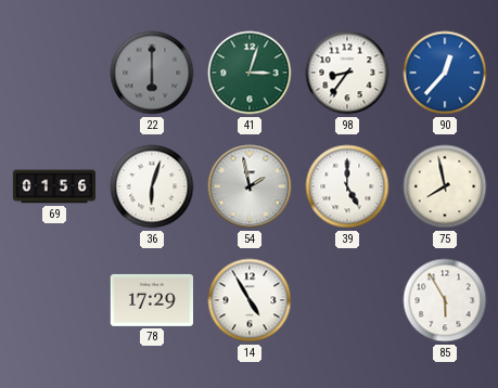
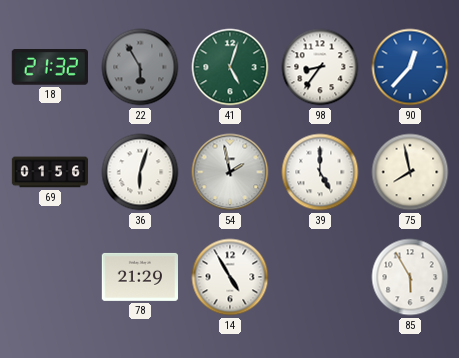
18: none -> 21:32 (50, 68)
22: 6:00 -> 5:55 (140, 67)
41: 3:03 -> 5:03 (230, 67)
78: 17:29 -> 21:29 (139, 277)
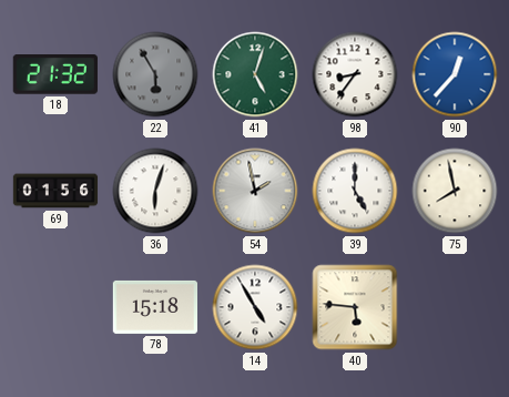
78: 21:29 -> 15:18 (154, 307)
40: none -> 5:46 (355, 307)
85: 5:55 -> none (410, 277)
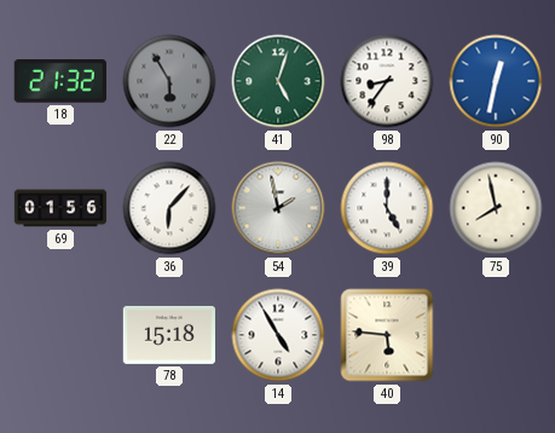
90: 12:37 -> 12:32 (496, 81)
36: 6:03 -> 6:07 (169, 208)
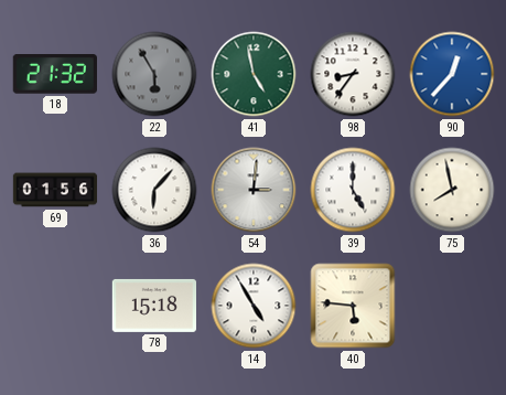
41: 5:03 -> 4:58 (254, 74)
90: 12:32 -> 12:37 (452, 74)
54: 1:58 -> 3:01 (254, 190)
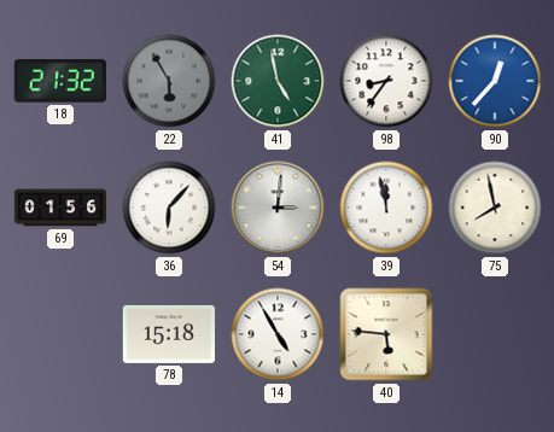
39: 5:00 -> 11:58 (386, 208)
